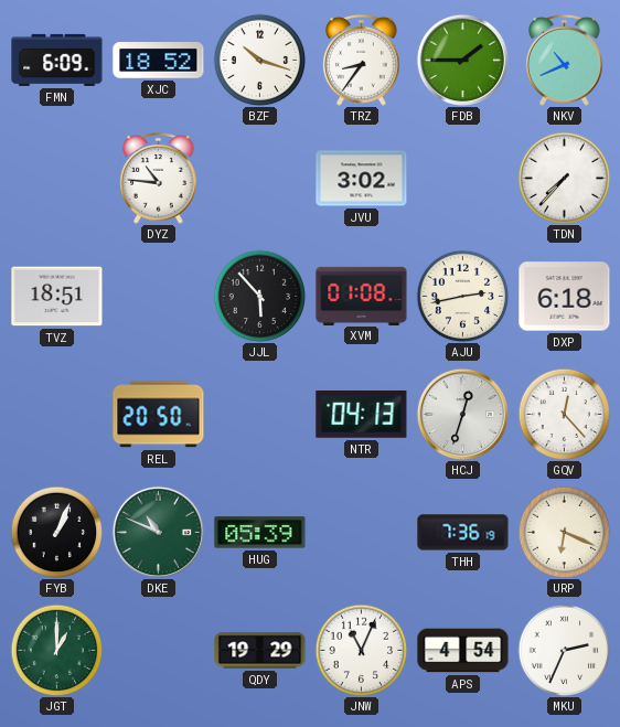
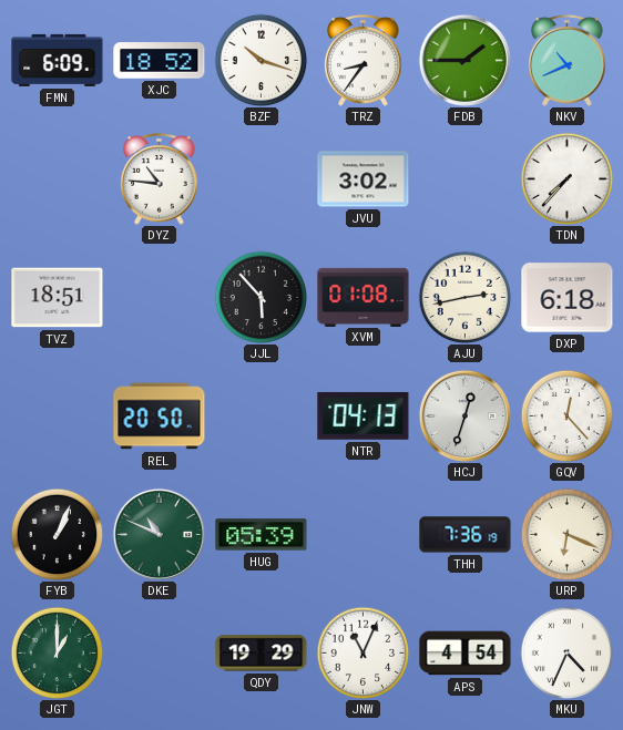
MKU: 2:34 -> 4:34 (566, 652)
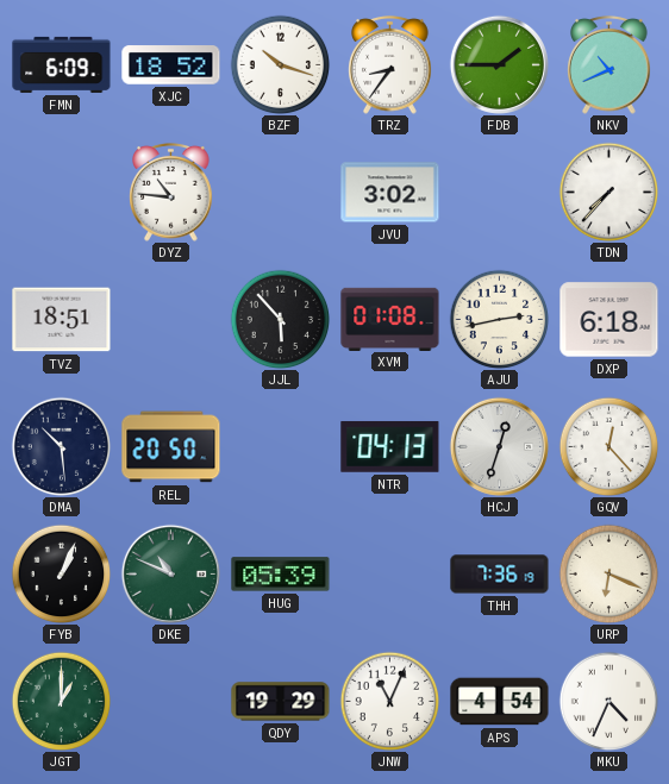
DMA: none -> 10:29 (61, 446)
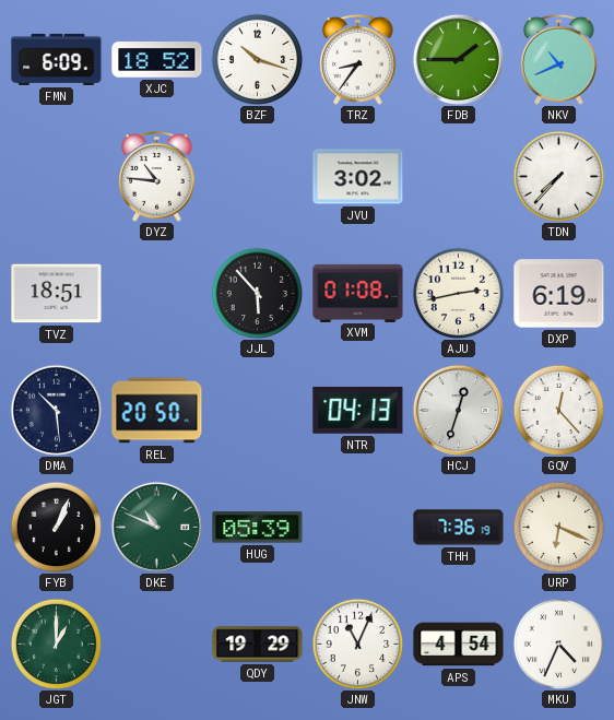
DXP: 6:18 -> 6:19 (559, 294)
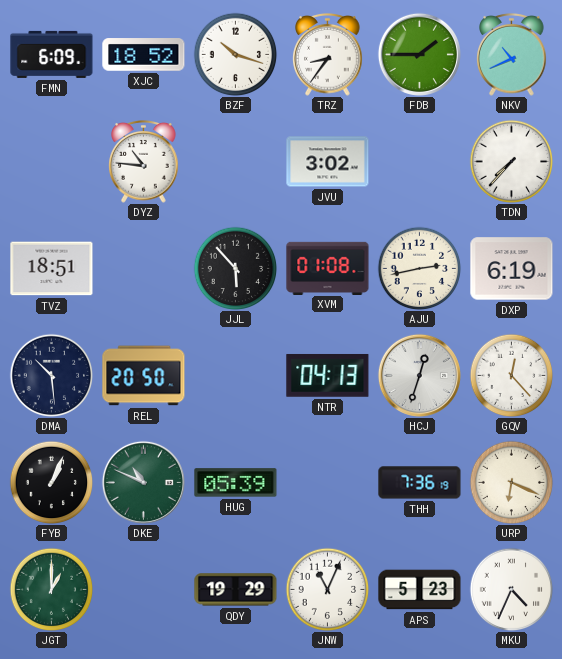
APS: 4:54 -> 5:23 (420, 590)
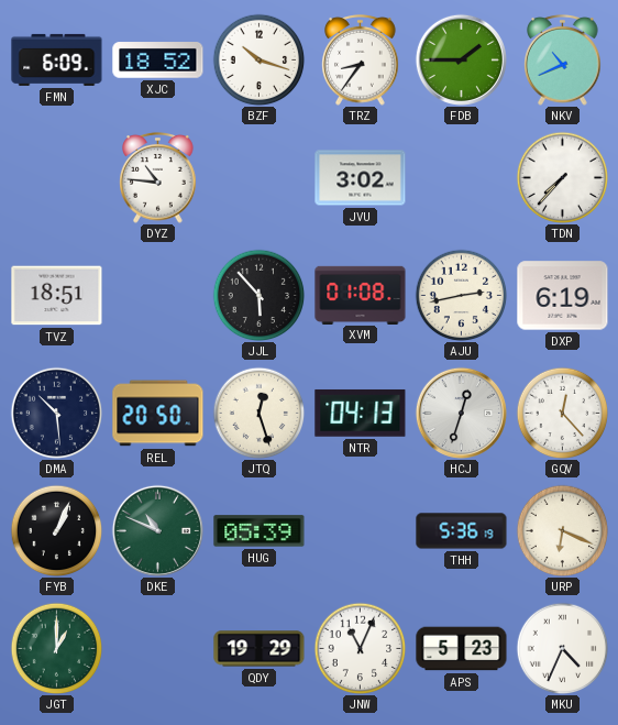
JTQ: none -> 12:27 (258, 413)
THH: 7:36 -> 5:36 (462, 531)
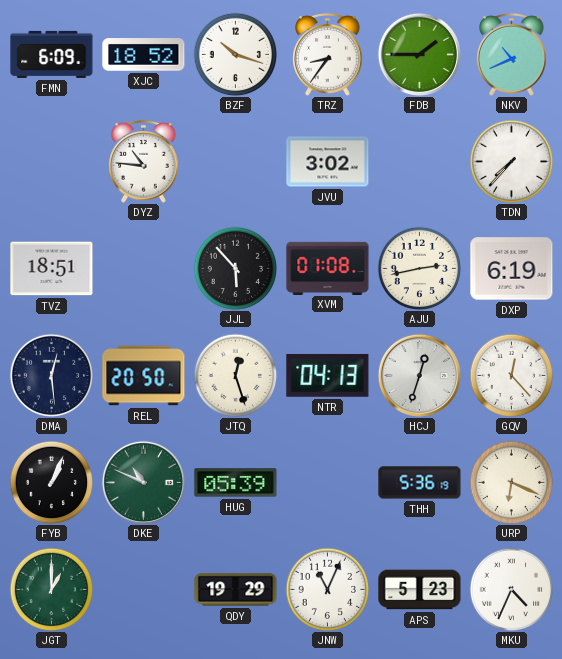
DMA: 10:29 -> 12:29 (51, 375)
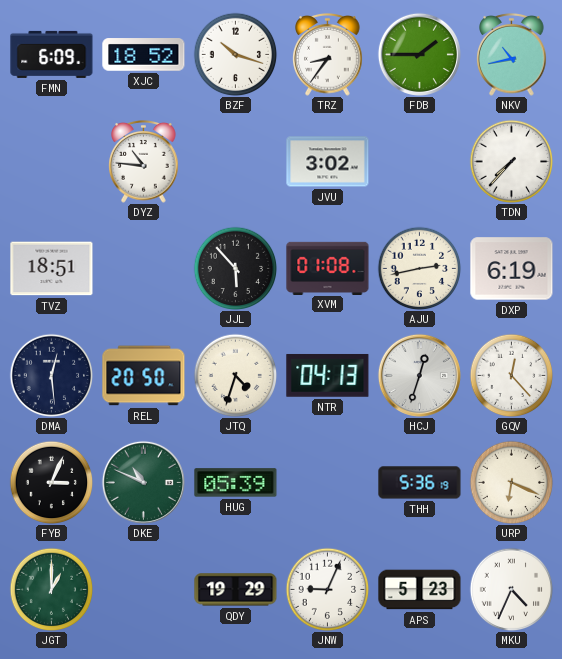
NKV: 10:41 -> 10:43 (512, 55)
JTQ: 12:27 -> 4:33 (235, 375)
FYB: 1:04 -> 3:04 (51, 482)
JNW: 11:04 -> 9:04 (327, 589)
